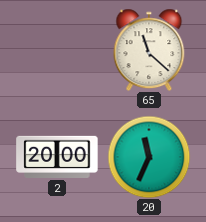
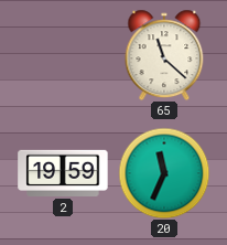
2: 20:00 -> 19:59 (63, 173)
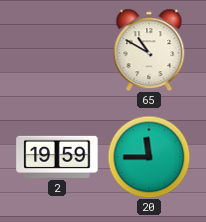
65: 11:22 -> 10:50 (149, 50)
20: 11:34 -> 11:45 (149, 157)
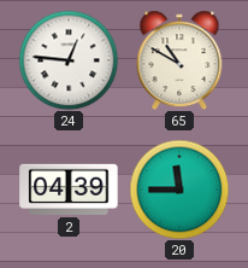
24: none -> 12:46 (69, 60)
2: 19:59 -> 04:39 (69, 190)
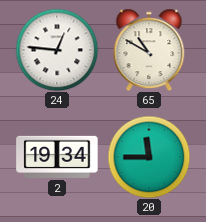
2: 04:39 -> 19:34 (57, 157)
